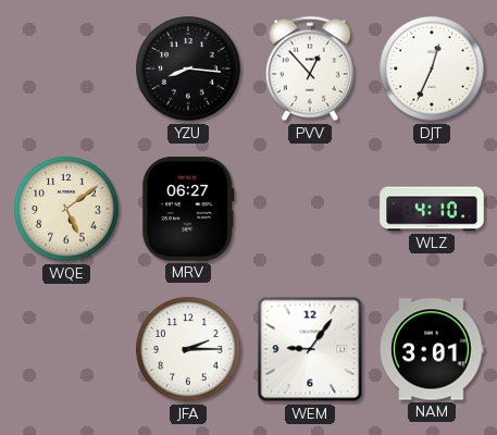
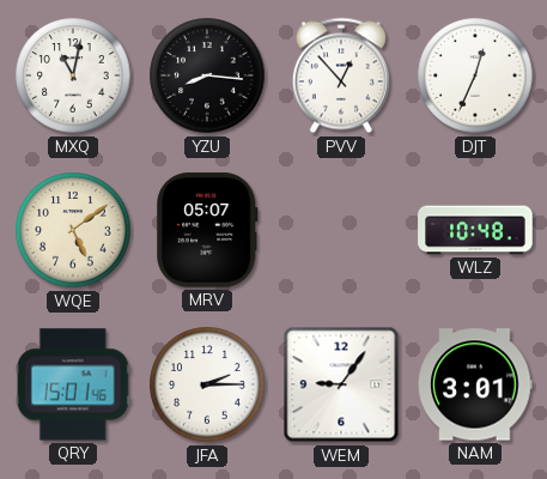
MXQ: none -> 11:02 (73, 75)
MRV: 06:27 -> 05:07 (207, 230)
WLZ: 4:10 -> 10:48 (475, 230)
QRY: none -> 15:01 (73, 384)
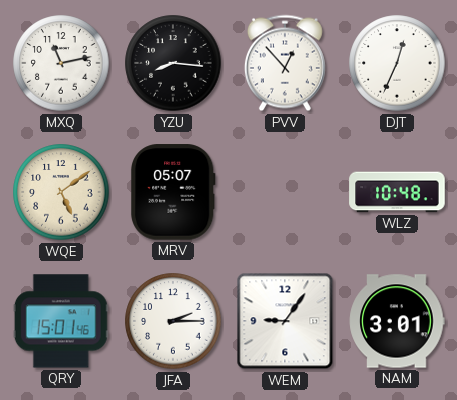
MXQ: 11:02 -> 11:13 (61, 63)
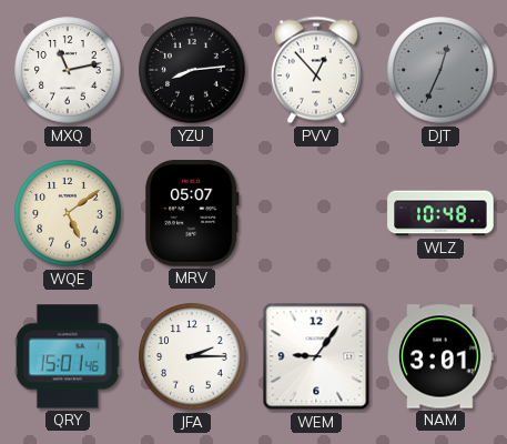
YZU: 8:16 -> 8:14 (192, 70)
DJT dial: white -> grey (440, 70)
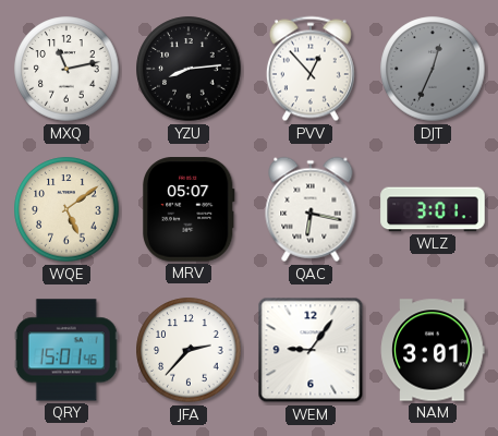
QAC: none -> 6:17 (311, 209)
WLZ: 10:48 -> 3:01 (433, 209)
JFA: 2:15 -> 2:37 (189, 350)
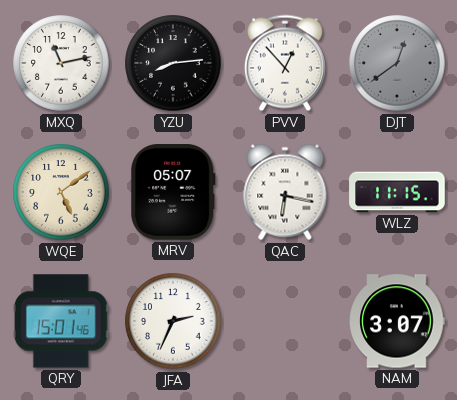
DJT: 12:34 -> 12:39 (397, 63)
WLZ: 3:01 -> 11:15 (397, 192)
JFA: 2:37 -> 2:34 (173, 321)
WEM: 9:06 -> none (311, 350)
NAM: 3:01 -> 3:07 (397, 321)
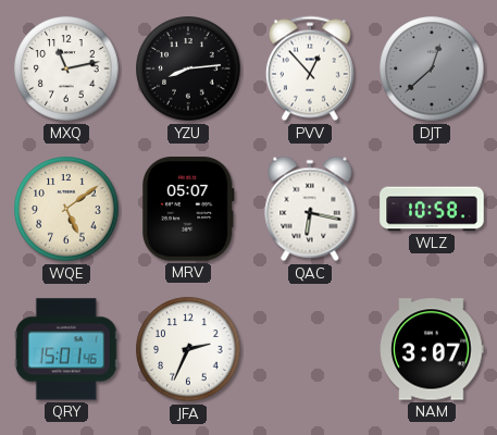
DJT: 12:39 -> 12:38 (432, 69)
WLZ: 11:15 -> 10:58 (432, 209)
